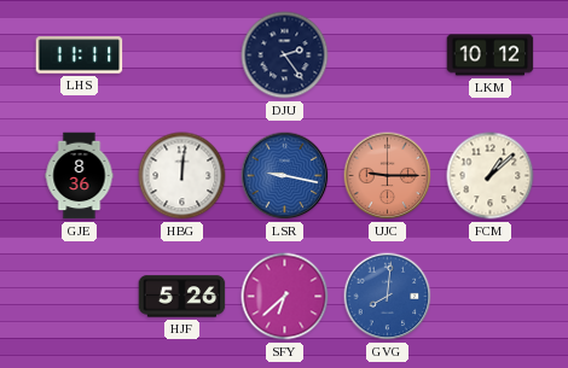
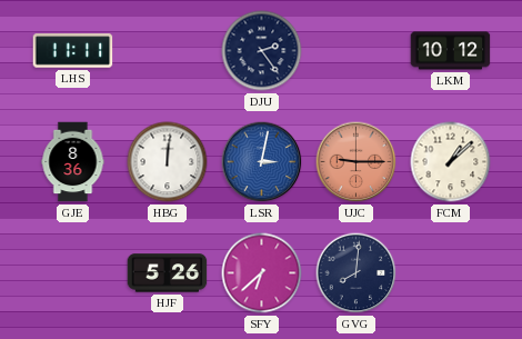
LSR: 9:17 -> 3:02 (262, 162)
GVG dial: blue -> navy (357, 273)
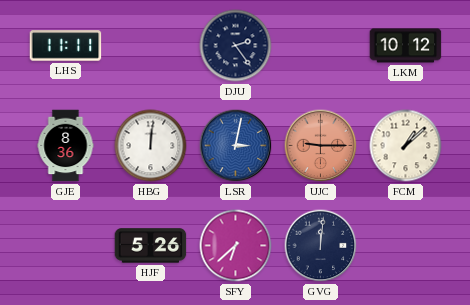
GVG: 8:01 -> 12:01 (321, 246)
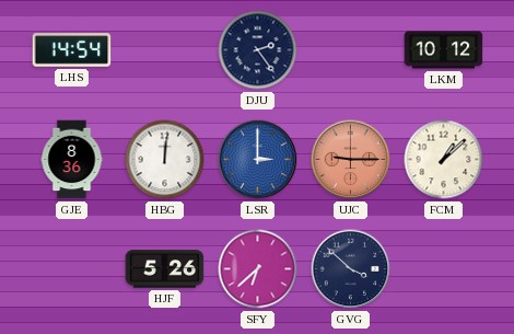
LHS: 11:11 -> 14:54 (72, 50)
LSR: 3:02 -> 3:00 (258, 160)
GVG: 12:01 -> 3:52 (351, 269)
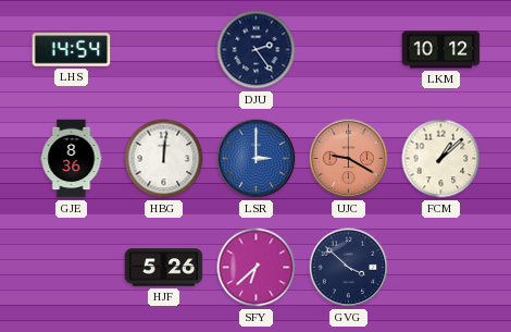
UJC: 9:15 -> 9:20 (349, 159)
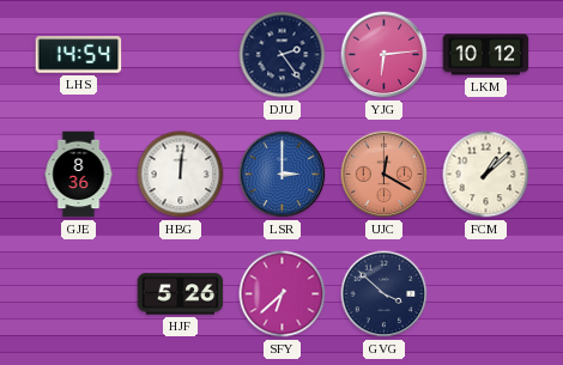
YJG: none -> 6:14 (385, 55)
UJC: 9:20 -> 12:20 (385, 175)
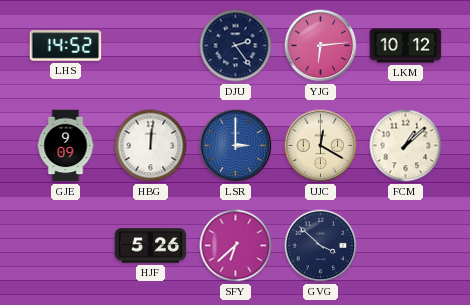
LHS: 14:54 -> 14:52 (66, 46)
GJE: 8:36 -> 9:09 (66, 146)
UJC dial: salmon -> cream (321, 146)
